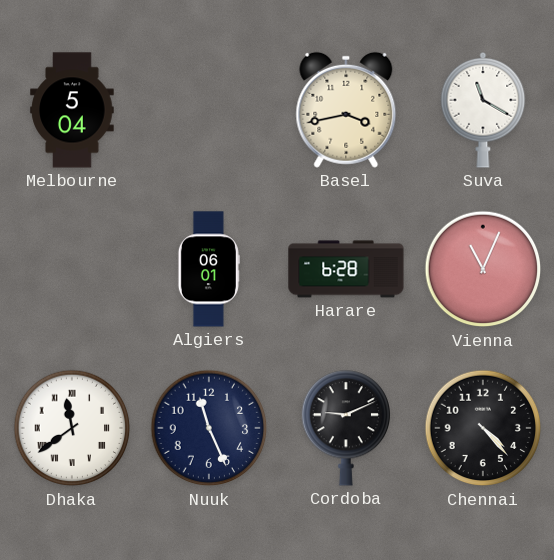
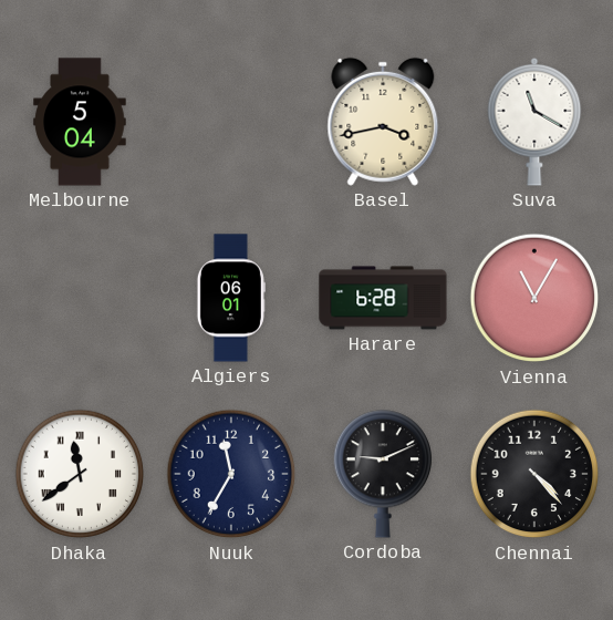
Vienna: 11:04 -> 11:05 (534, 298)
Nuuk: 11:26 -> 11:35 (231, 474)
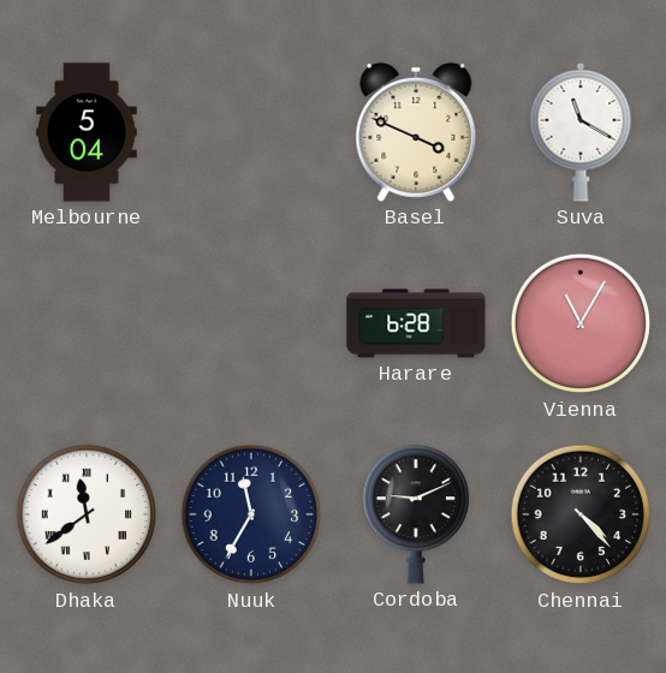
Basel: 3:43 -> 3:49 (416, 132)
Algiers: 06:01 -> none (231, 298)
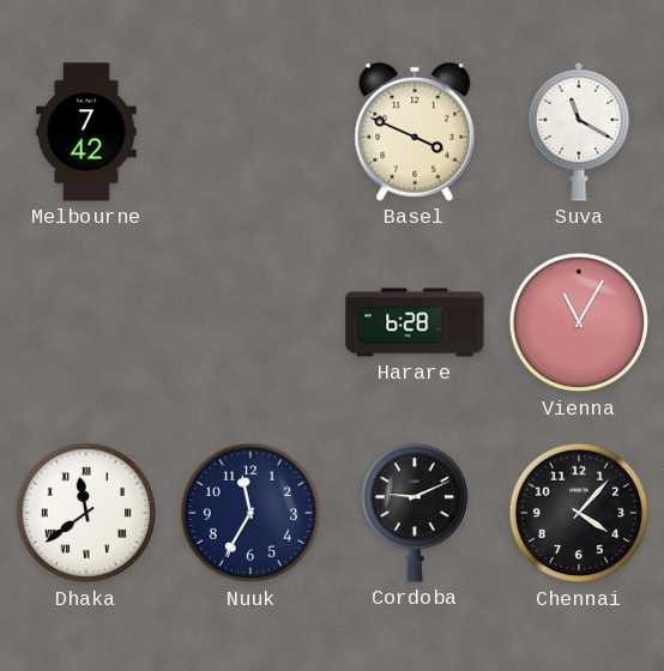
Melbourne: 5:04 -> 7:42 (86, 132)
Chennai: 4:23 -> 4:07 (579, 513)
